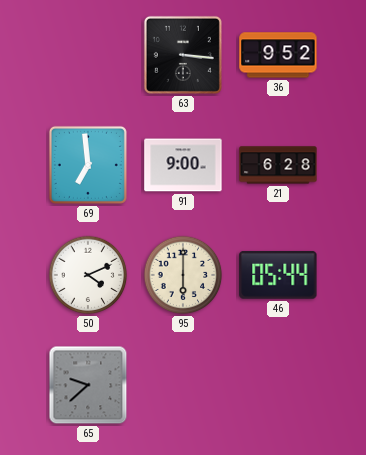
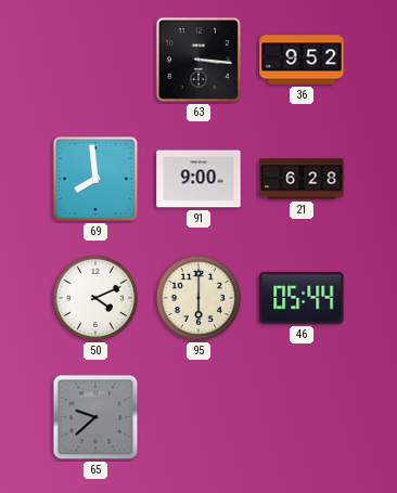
69: 6:59 -> 7:59 (95, 179)
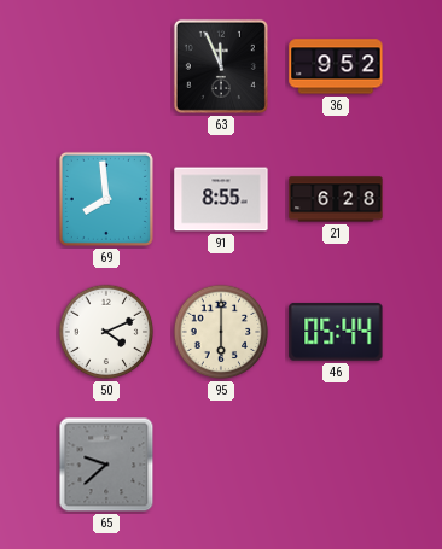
63: 3:16 -> 11:56 (221, 66)
91: 9:00 -> 8:55 (221, 199)
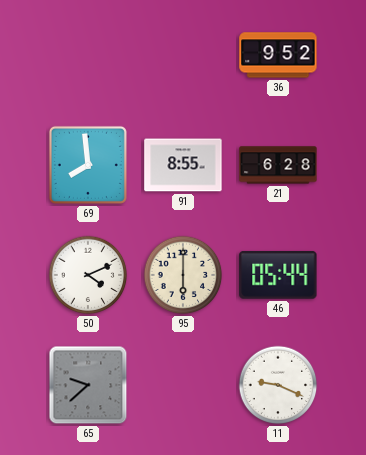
63: 11:56 -> none (221, 66)
11: none -> 9:19 (278, 385)
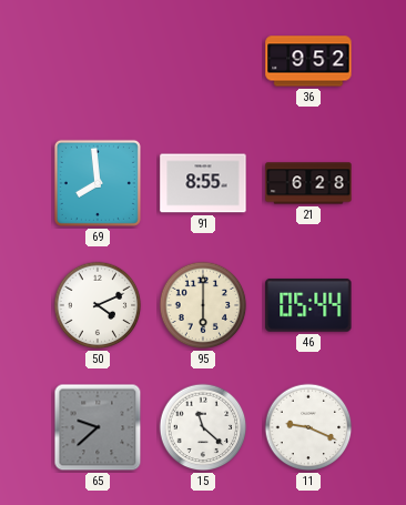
15: none -> 11:22 (203, 427)
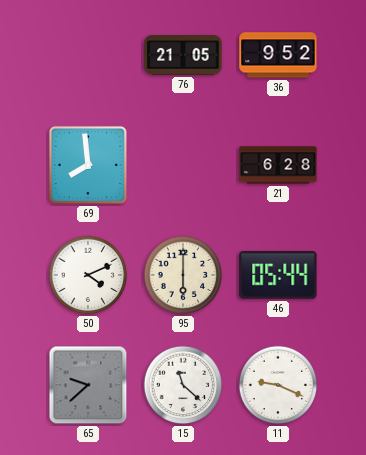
76: none -> 21:05 (183, 56)
91: 8:55 -> none (203, 183)
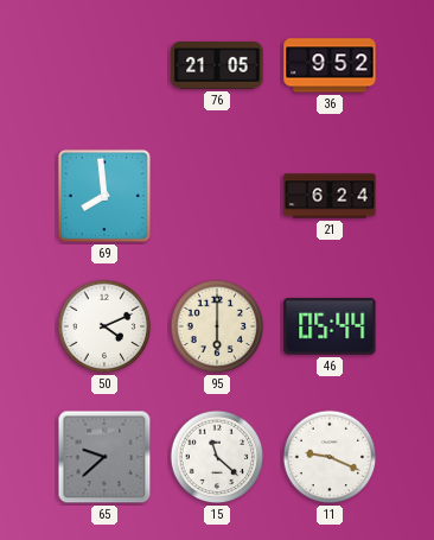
21: 6:28 -> 6:24 (330, 196)
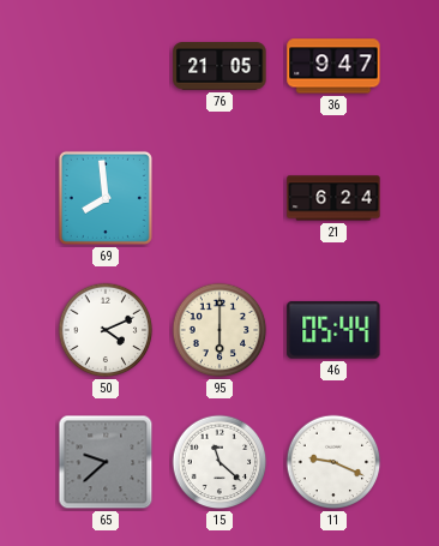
36: 9:52 -> 9:47 (333, 66)
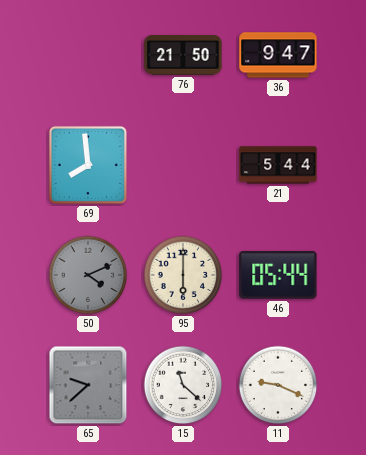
76: 21:05 -> 21:50 (183, 56)
21: 6:24 -> 5:44 (278, 165)
50 dial: white -> grey (88, 275)
